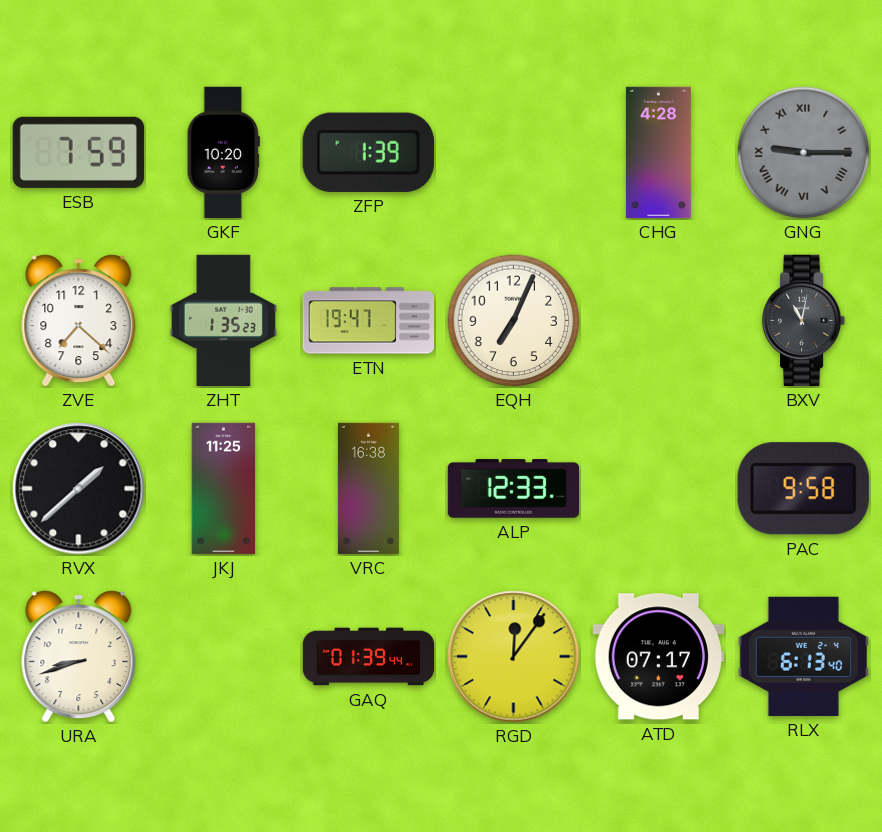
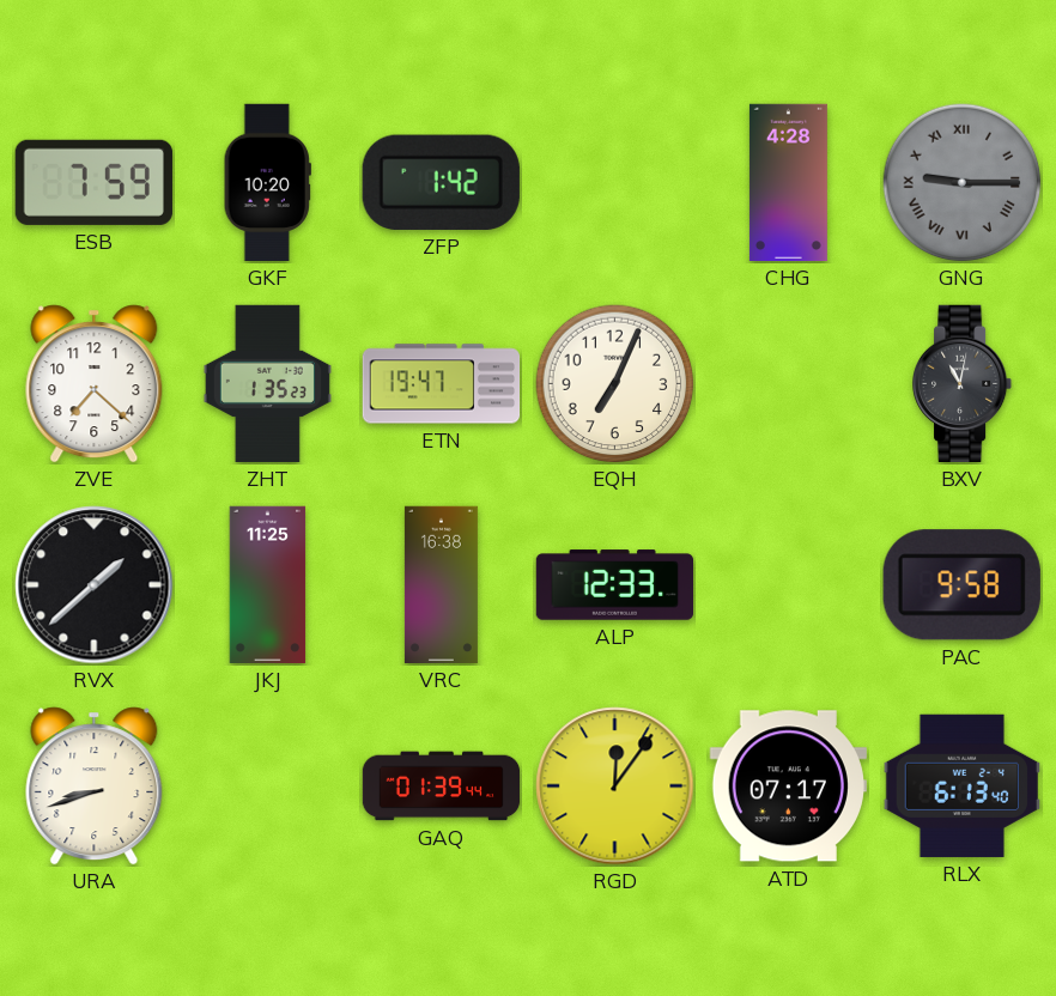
ZFP: 1:39 -> 1:42 (441, 182)
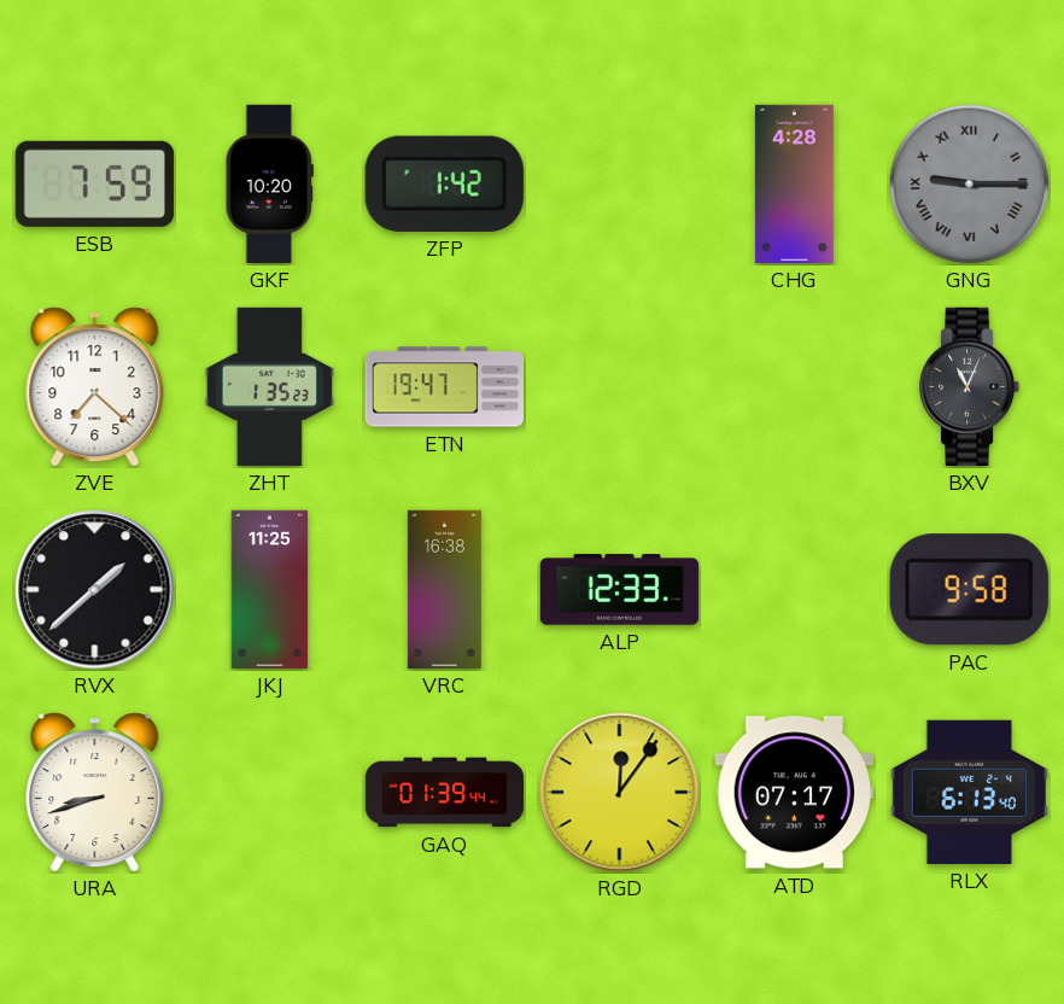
EQH: 7:04 -> none (615, 384)
BXV: 11:02 -> 11:04 (971, 387)
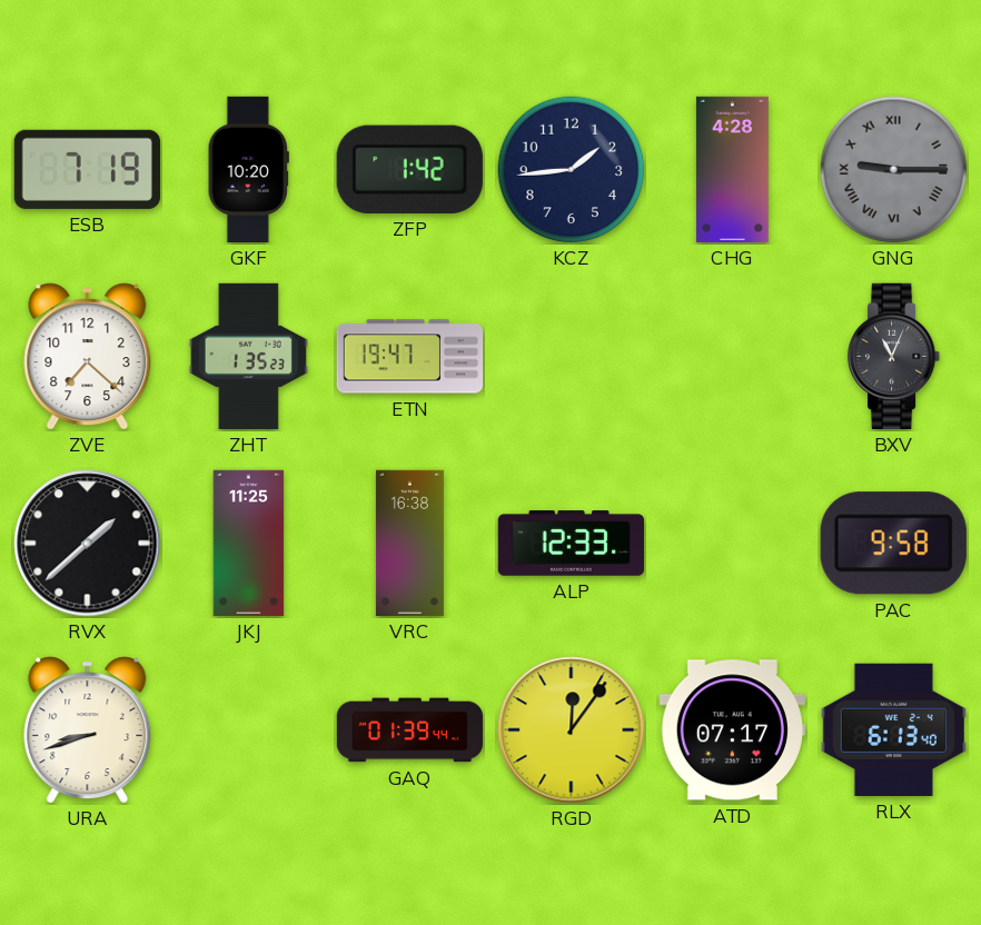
ESB: 7:59 -> 7:19 (87, 169)
KCZ: none -> 1:44 (572, 170)
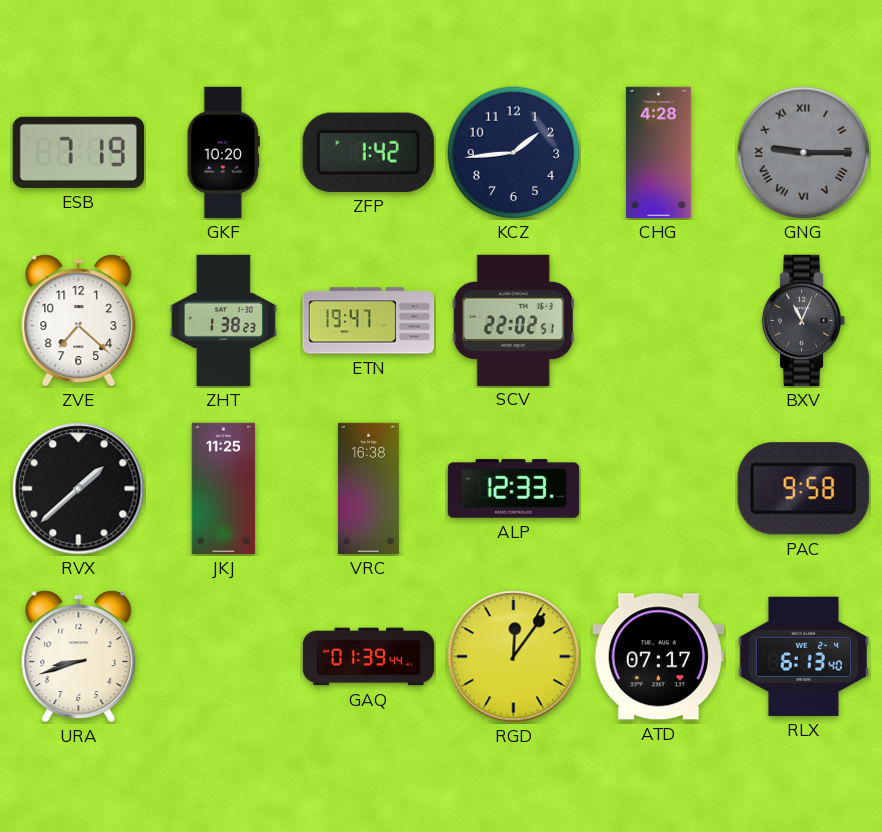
ZHT: 1:35 -> 1:38 (223, 321)
SCV: none -> 22:02 (513, 320)
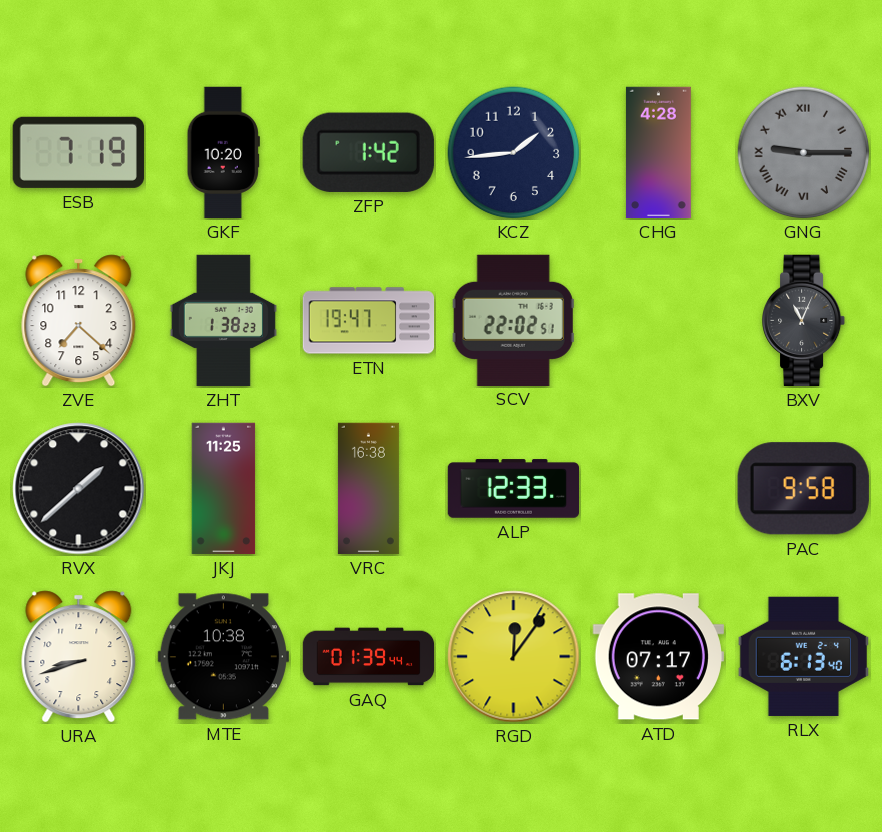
MTE: none -> 10:38 (223, 657)
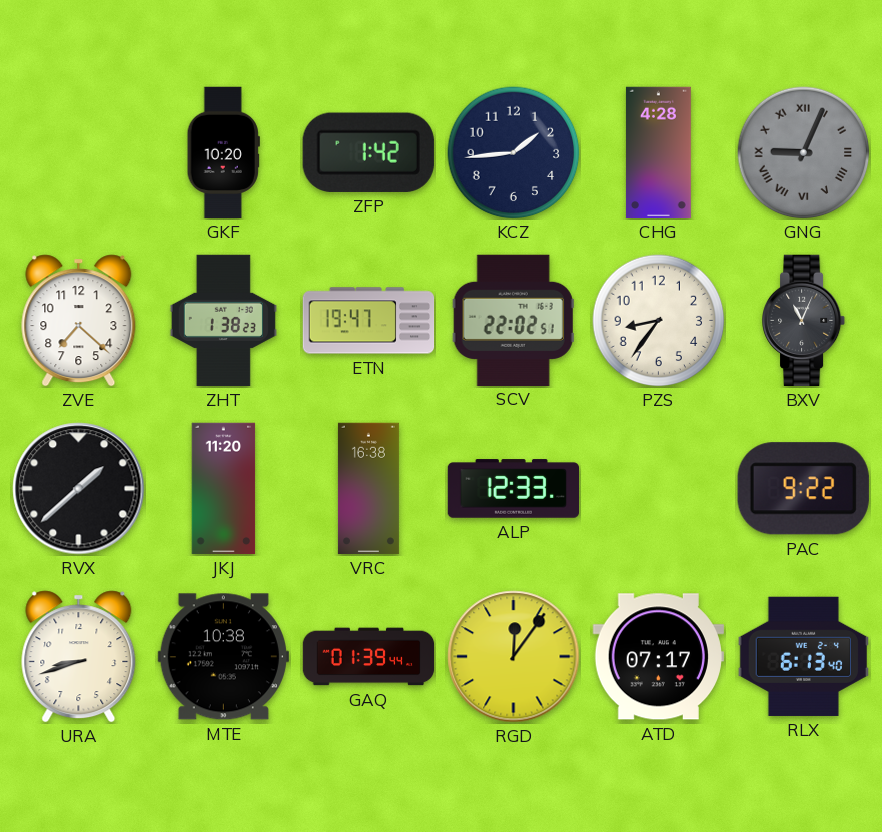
ESB: 7:19 -> none (78, 152)
GNG: 9:15 -> 9:04 (804, 153)
PZS: none -> 8:36 (659, 321)
JKJ: 11:25 -> 11:20 (224, 489)
PAC: 9:58 -> 9:22 (803, 489)
